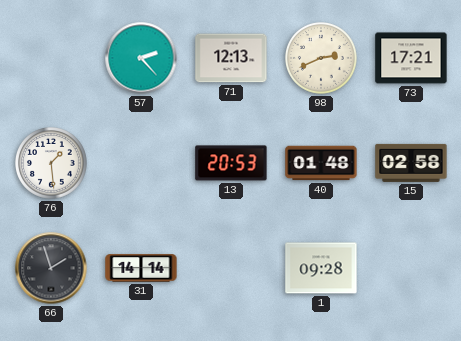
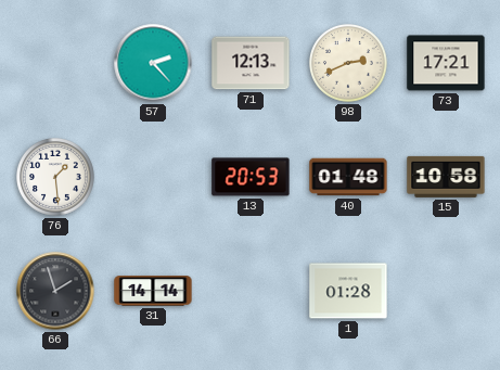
15: 02:58 -> 10:58 (446, 177)
1: 09:28 -> 01:28 (348, 291)
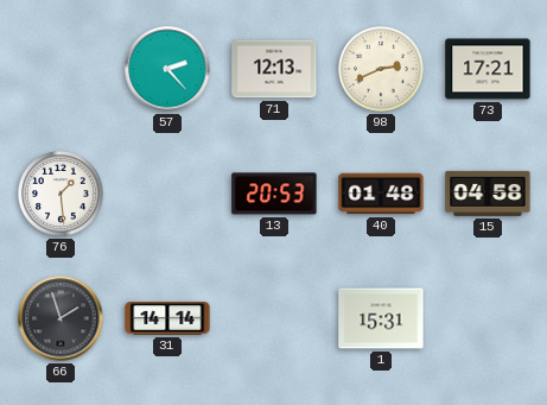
15: 10:58 -> 04:58 (488, 194)
1: 01:28 -> 15:31 (381, 318)
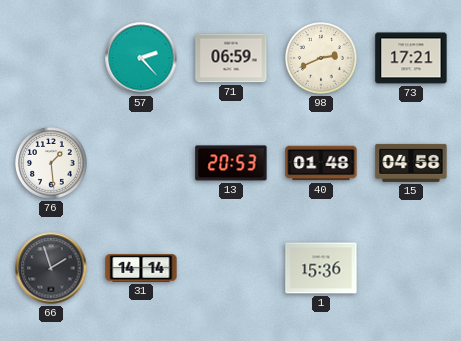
71: 12:13 -> 06:59 (231, 58)
1: 15:31 -> 15:36 (321, 268)
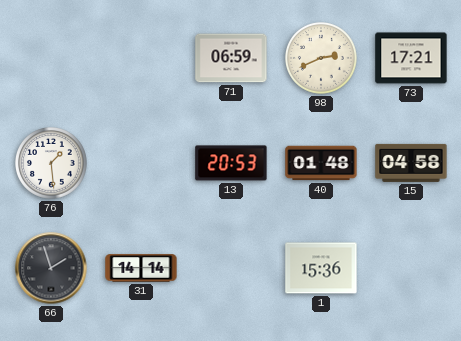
57: 2:23 -> none (141, 58)
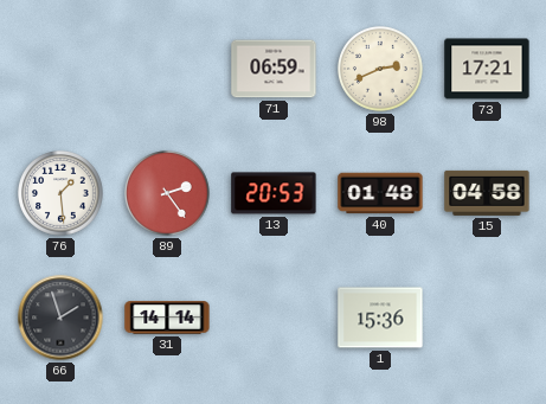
89: none -> 2:24 (168, 194)
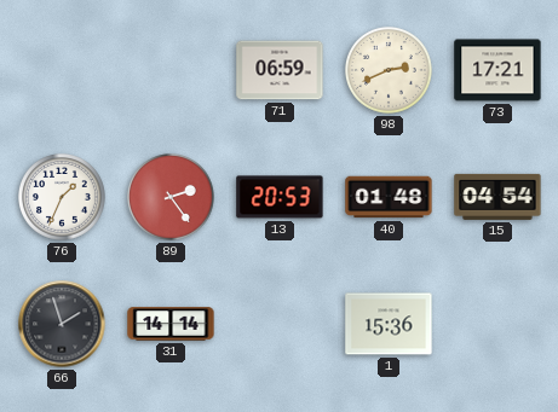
76: 1:29 -> 1:34 (63, 198)
15: 04:58 -> 04:54 (497, 197)
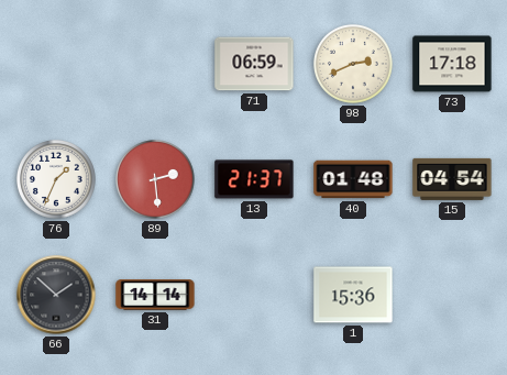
73: 17:21 -> 17:18 (452, 64)
89: 2:24 -> 2:29 (156, 180)
13: 20:53 -> 21:37 (254, 179)
66: 1:57 -> 1:52 (56, 295)
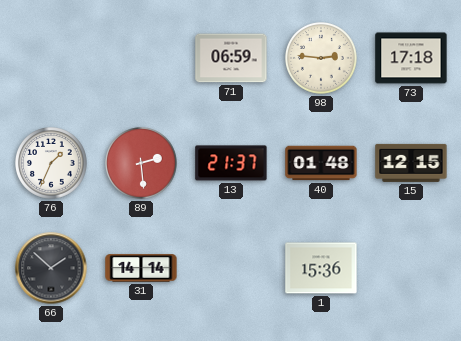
98: 2:41 -> 2:46 (322, 59)
15: 04:54 -> 12:15 (411, 163)
